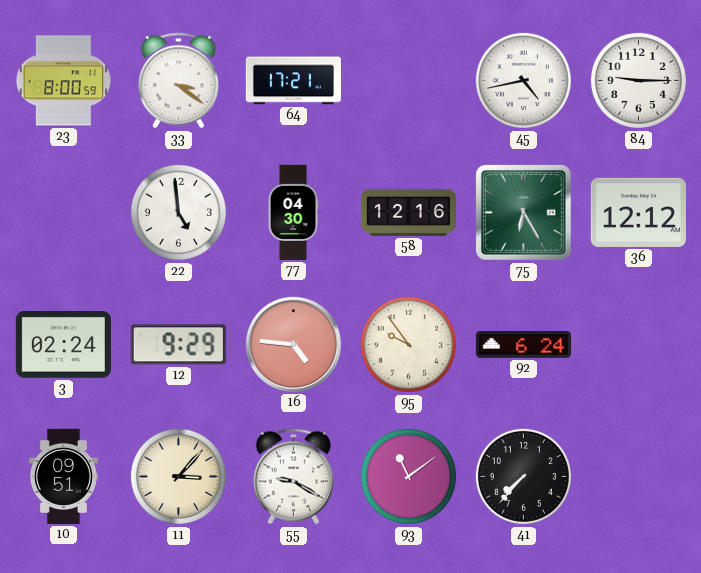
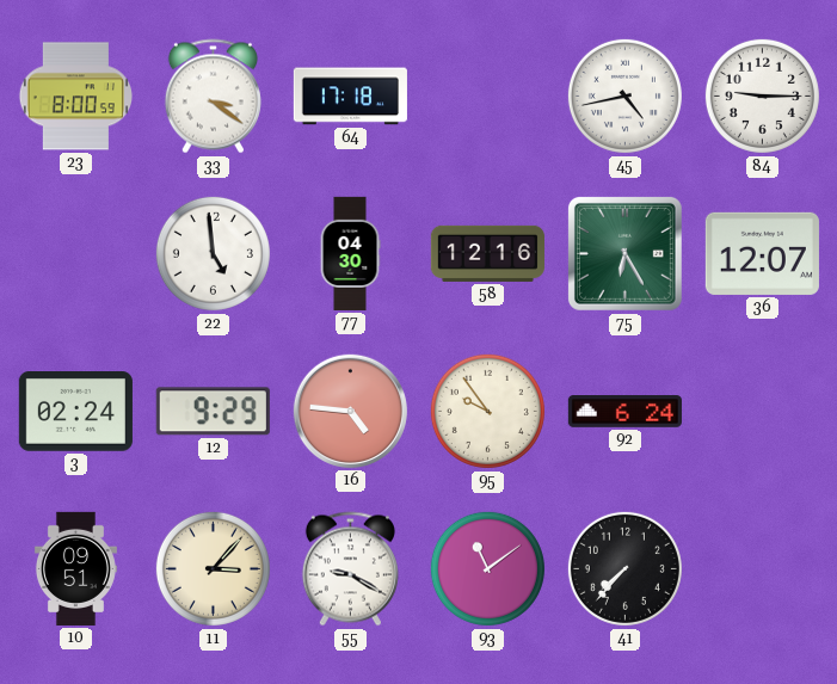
64: 17:21 -> 17:18 (350, 97)
36: 12:12 -> 12:07 (762, 253)
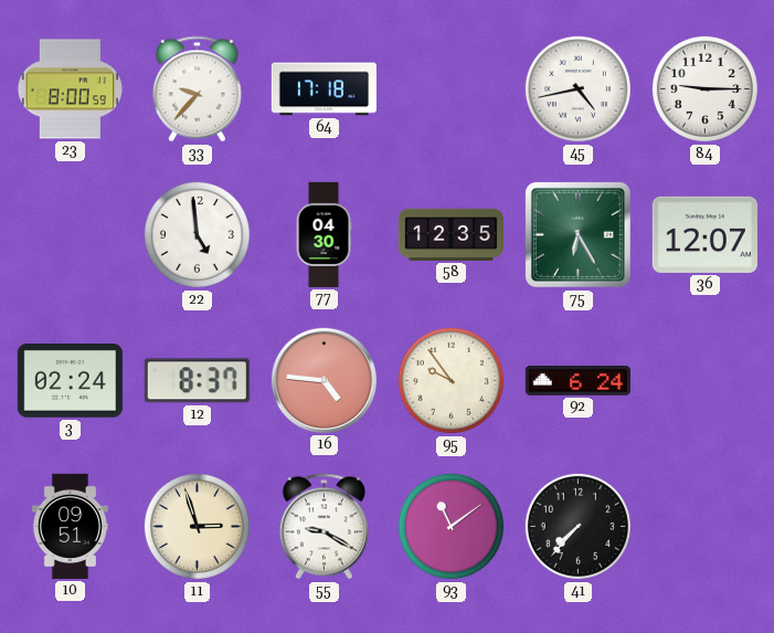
33: 3:21 -> 9:37 (197, 89)
58: 12:16 -> 12:35 (450, 234)
12: 9:29 -> 8:37 (197, 381)
11: 3:07 -> 2:57 (197, 526)
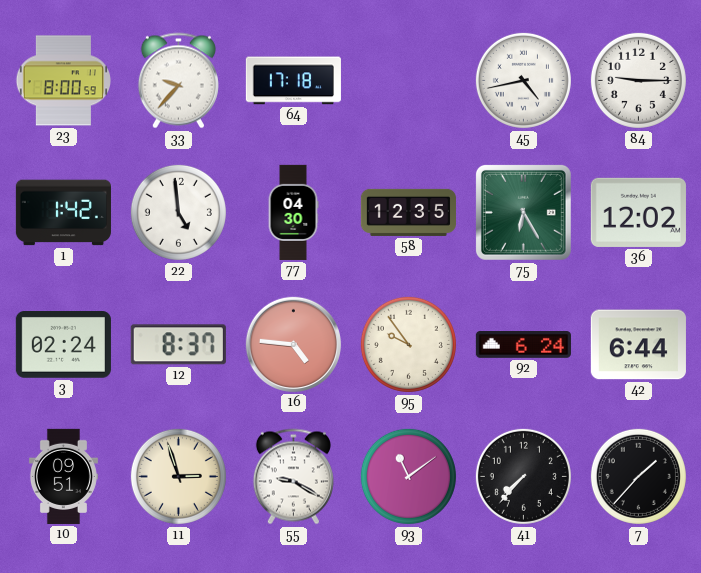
1: none -> 1:42 (63, 213)
36: 12:07 -> 12:02 (638, 212)
42: none -> 6:44 (638, 345)
7: none -> 1:37 (638, 476)
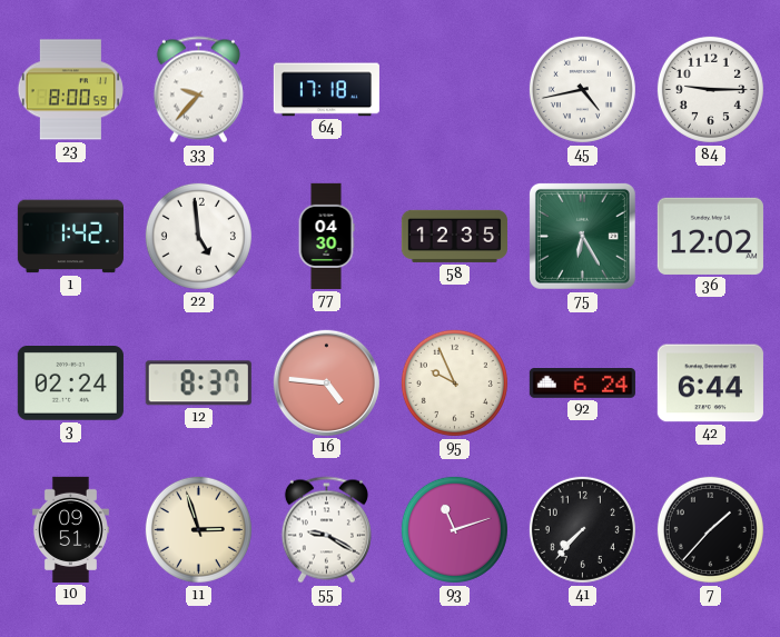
95: 9:54 -> 9:56 (454, 382)
93: 11:09 -> 11:12 (454, 529)
